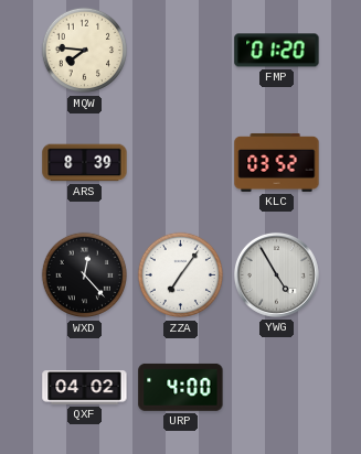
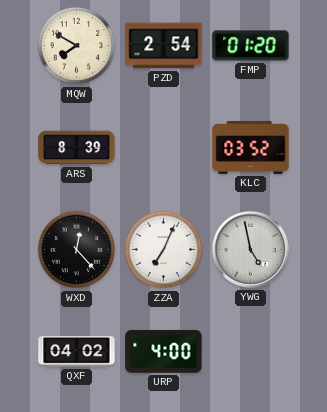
MQW: 7:46 -> 7:50 (77, 46)
PZD: none -> 2:54 (164, 46)
ZZA: 7:06 -> 7:04 (164, 250)
YWG: 4:55 -> 4:58 (250, 249)
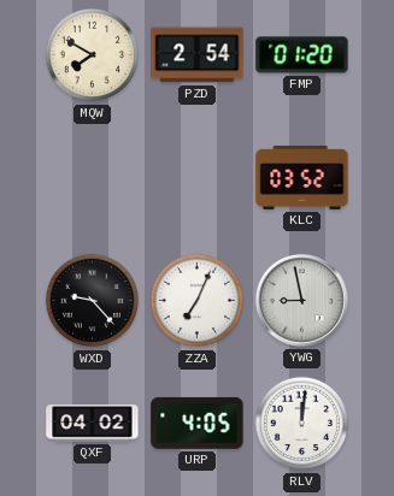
ARS: 8:39 -> none (77, 148)
WXD: 12:23 -> 9:23 (93, 301)
YWG: 4:58 -> 8:58 (301, 300)
URP: 4:00 -> 4:05 (198, 423)
RLV: none -> 12:01 (302, 424)
